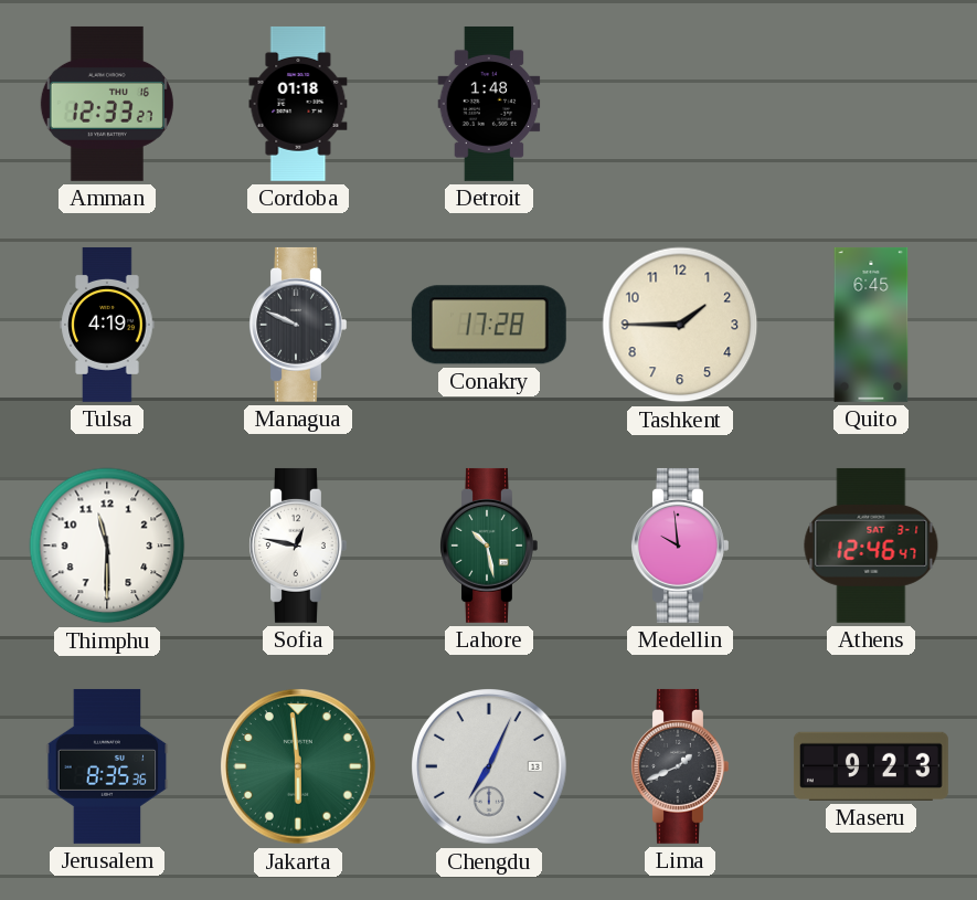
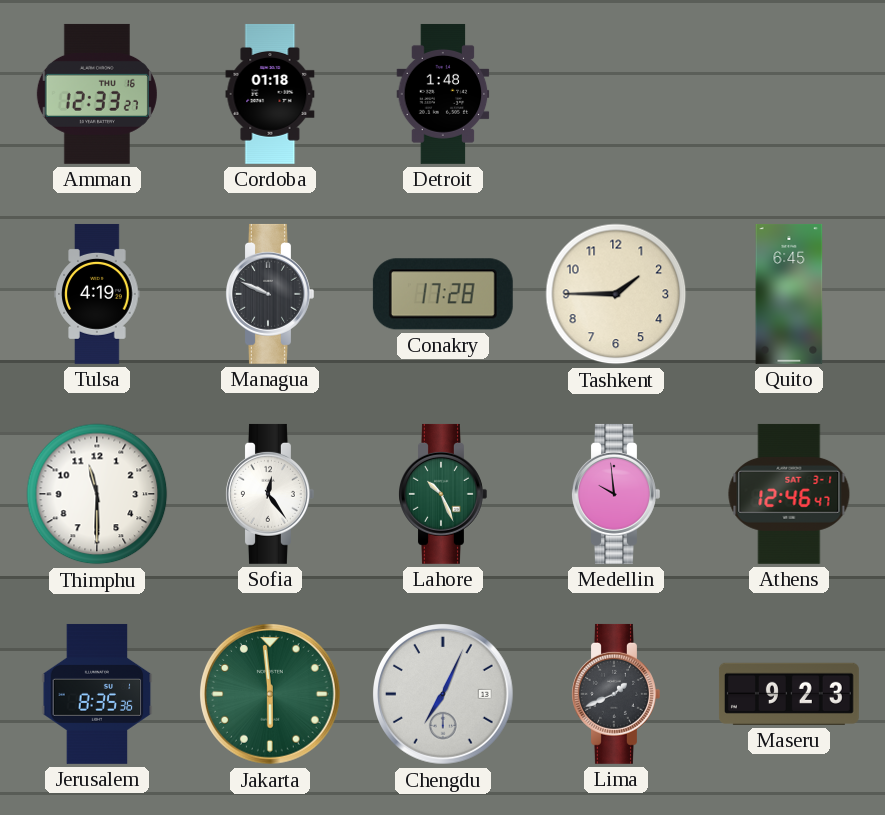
Sofia: 12:47 -> 12:24 (270, 494)
Lahore: 10:28 -> 10:26 (443, 494)
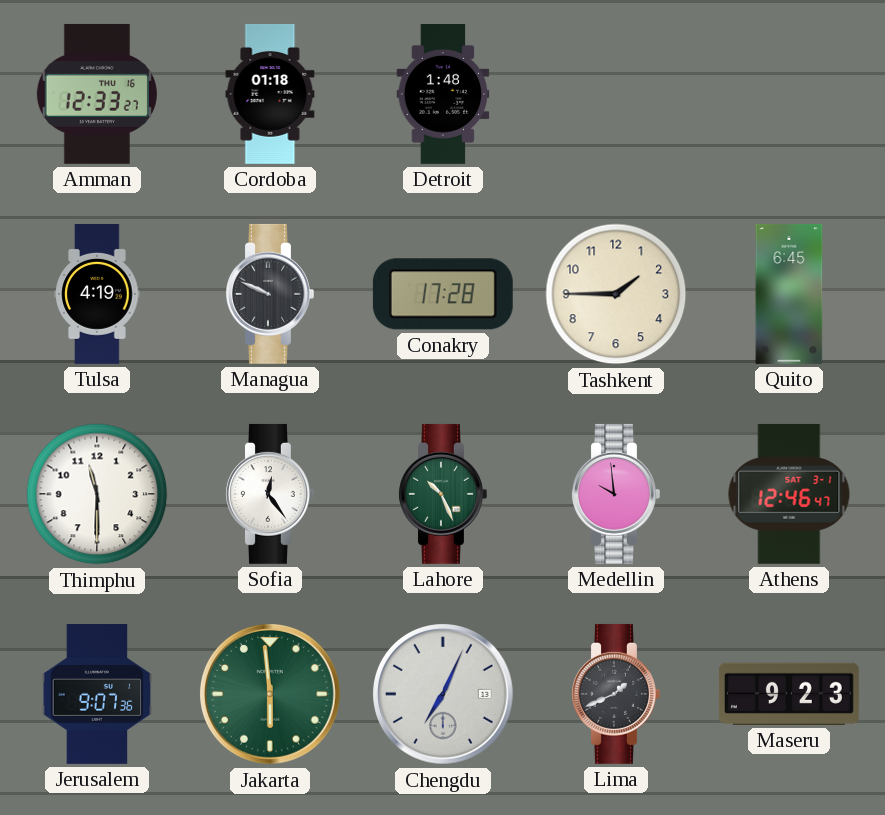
Jerusalem: 8:35 -> 9:07 (97, 694)
